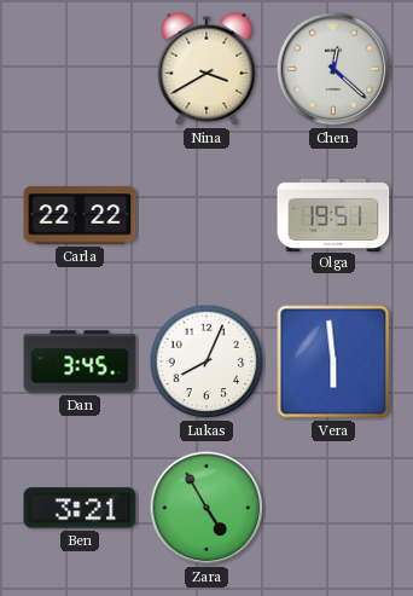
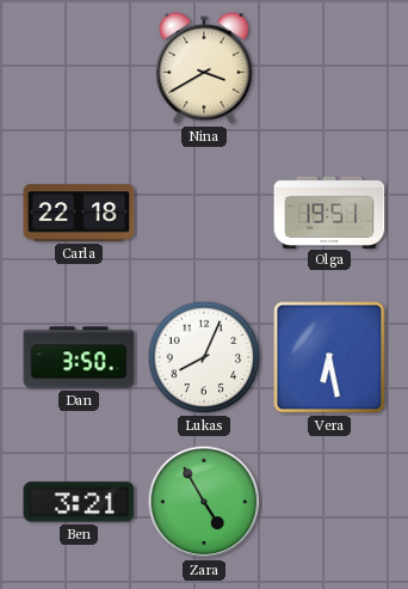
Chen: 12:22 -> none (333, 69)
Carla: 22:22 -> 22:18 (79, 213)
Dan: 3:45 -> 3:50 (79, 357)
Vera: 5:59 -> 6:28 (329, 357)
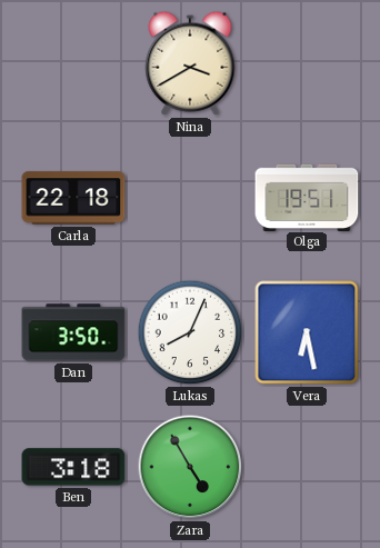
Ben: 3:21 -> 3:18 (73, 467)
